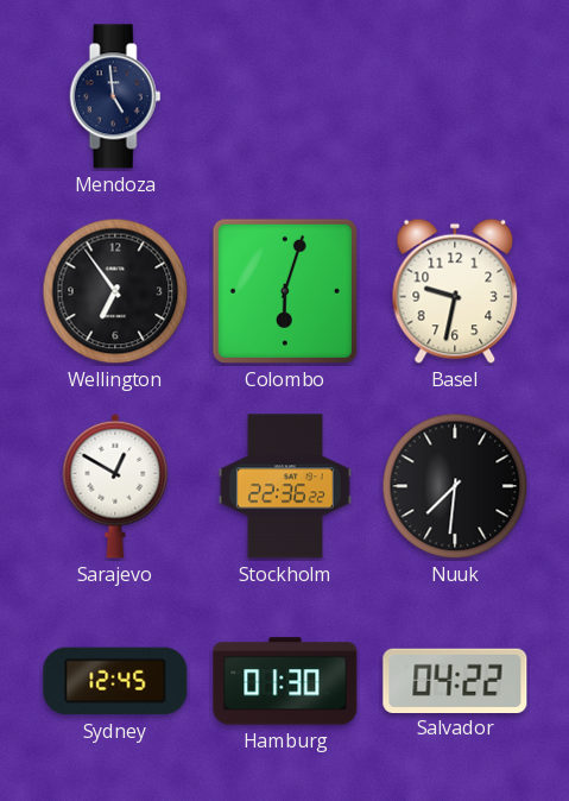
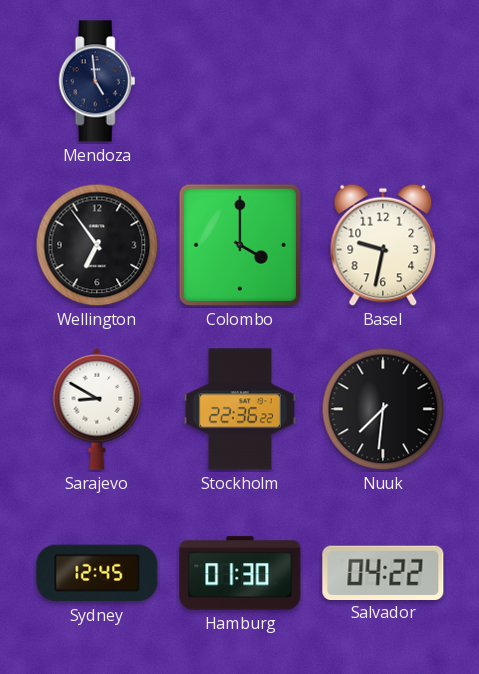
Colombo: 6:03 -> 4:00 (240, 245)
Sarajevo: 12:50 -> 8:50 (97, 409)
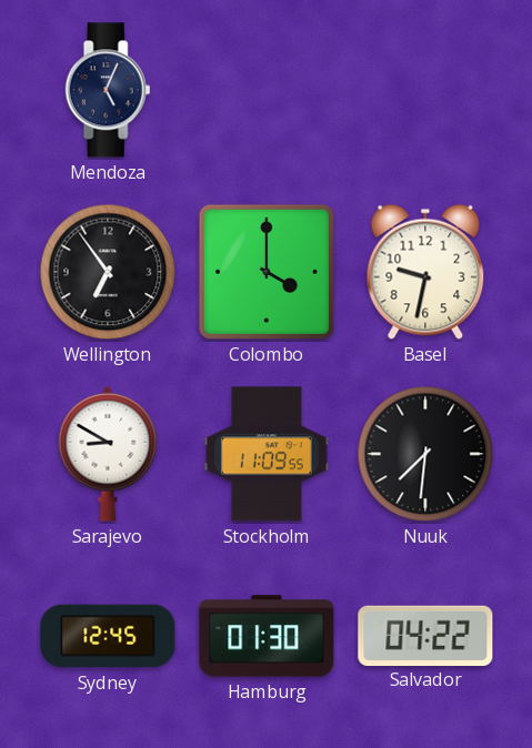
Mendoza: 4:59 -> 5:04 (108, 90)
Stockholm: 22:36 -> 11:09 (267, 454)
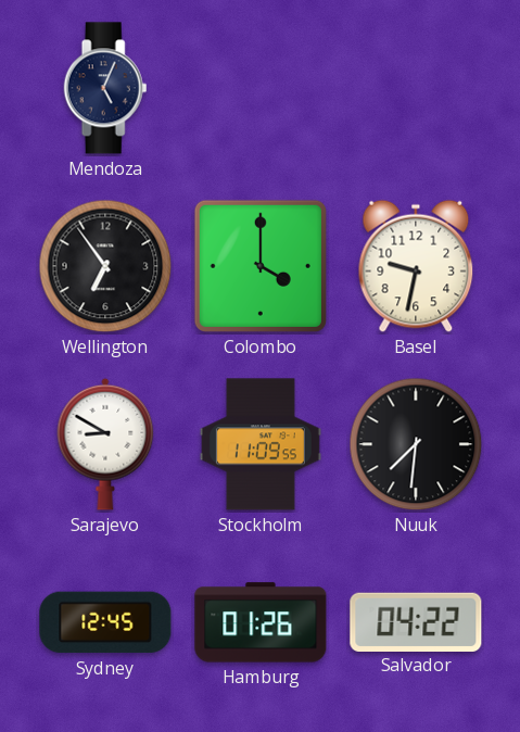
Hamburg: 01:30 -> 01:26 (261, 622)
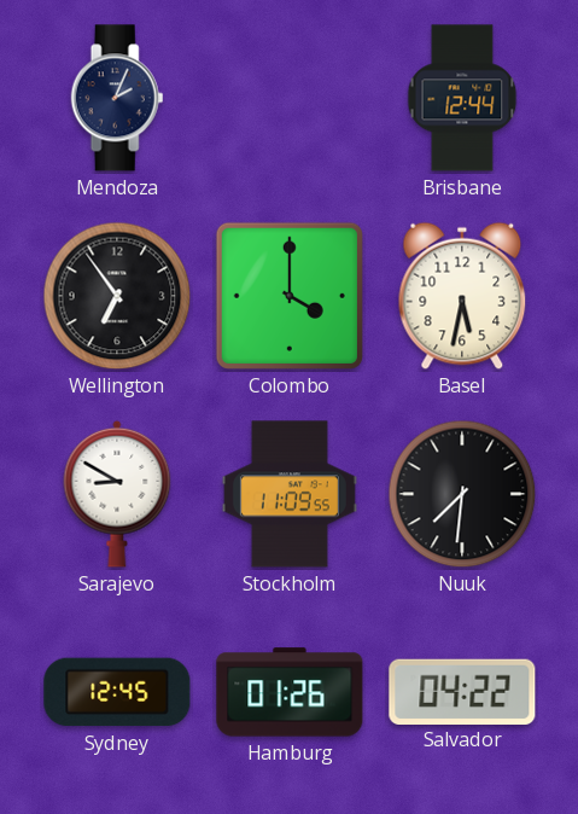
Mendoza: 5:04 -> 2:04 (117, 98)
Brisbane: none -> 12:44 (462, 98)
Basel: 9:32 -> 5:32 (462, 296)
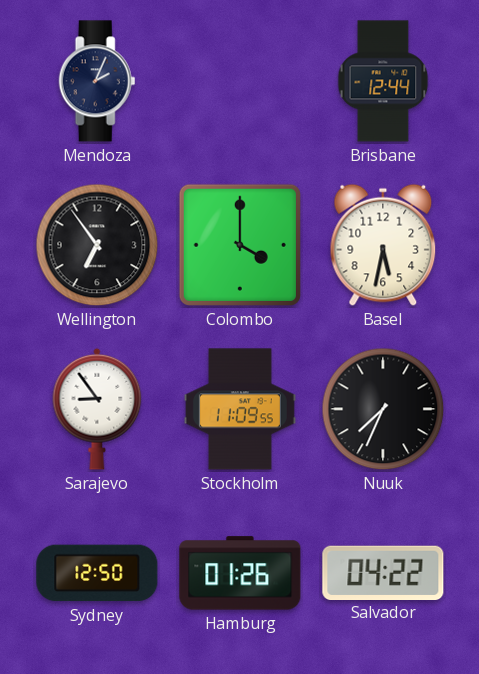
Sarajevo: 8:50 -> 8:54 (97, 409)
Nuuk: 7:31 -> 7:34 (383, 409)
Sydney: 12:45 -> 12:50 (97, 573)
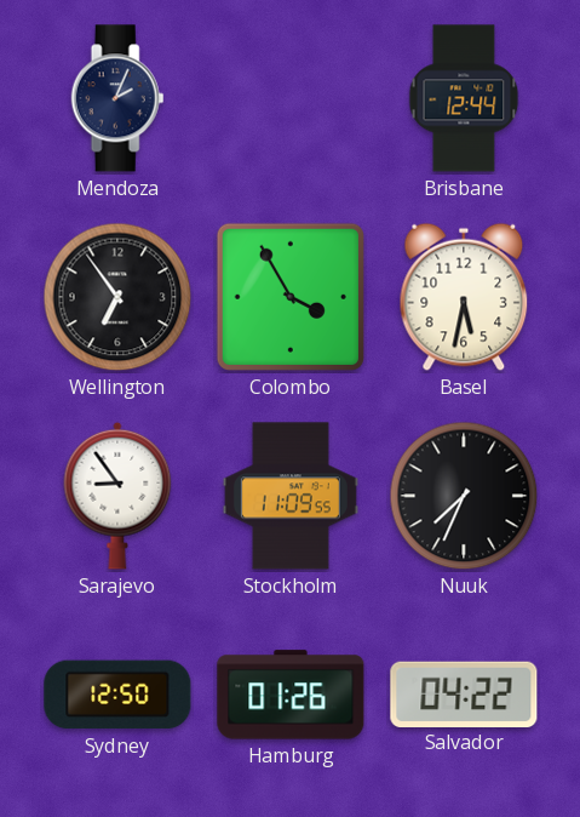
Colombo: 4:00 -> 3:55 (291, 297)
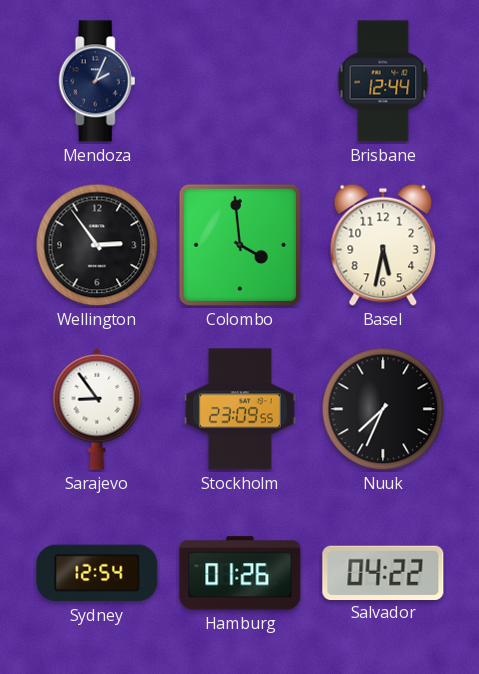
Wellington: 6:54 -> 2:54 (97, 245)
Colombo: 3:55 -> 3:59 (240, 245)
Stockholm: 11:09 -> 23:09 (240, 409)
Sydney: 12:50 -> 12:54 (97, 573)
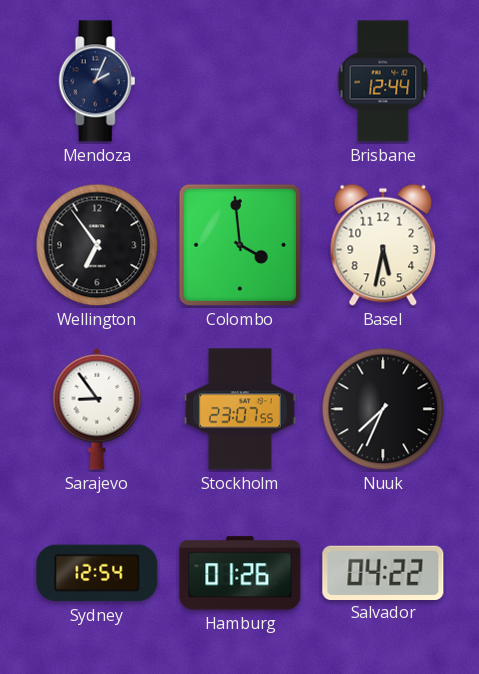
Wellington: 2:54 -> 6:54 (97, 245)
Stockholm: 23:09 -> 23:07 (240, 409)
